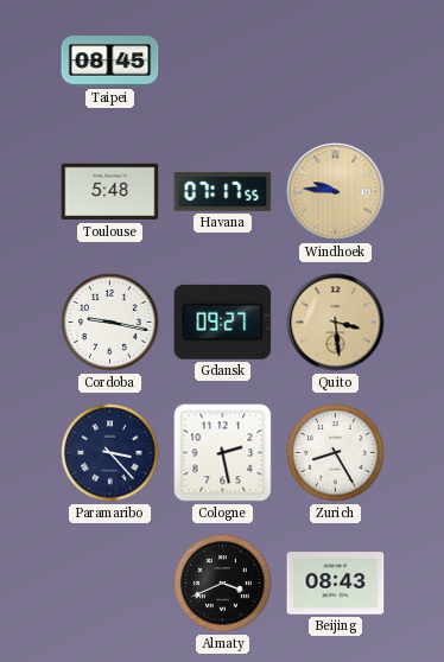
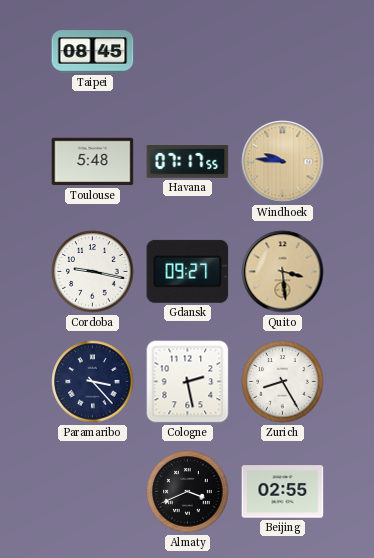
Beijing: 08:43 -> 02:55 (283, 492)
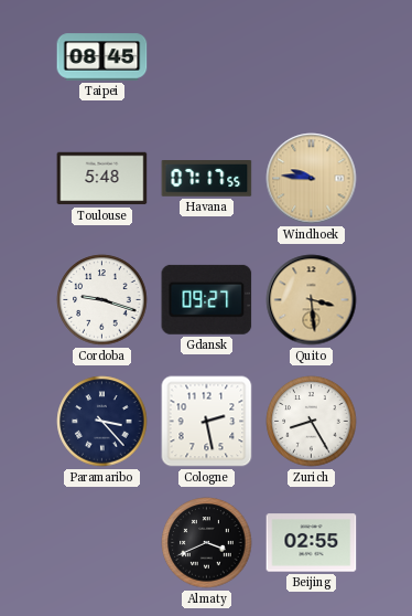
Cordoba: 9:17 -> 9:18 (102, 300)
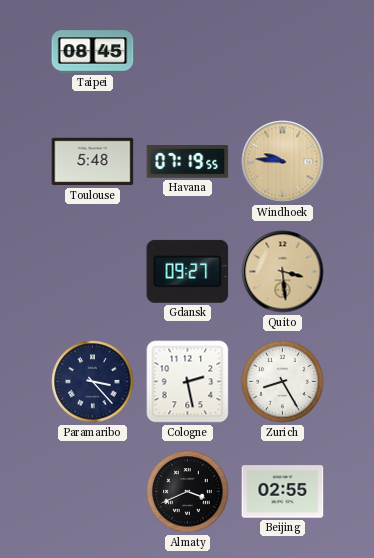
Havana: 07:17 -> 07:19 (188, 162)
Cordoba: 9:18 -> none (102, 300)
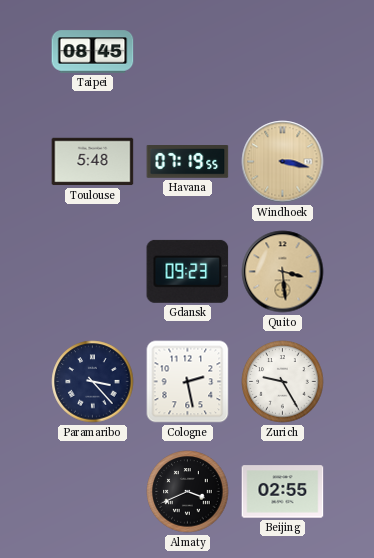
Windhoek: 9:46 -> 3:17 (283, 162)
Gdansk: 09:27 -> 09:23 (188, 271)
Zurich: 8:25 -> 9:25 (283, 382)
